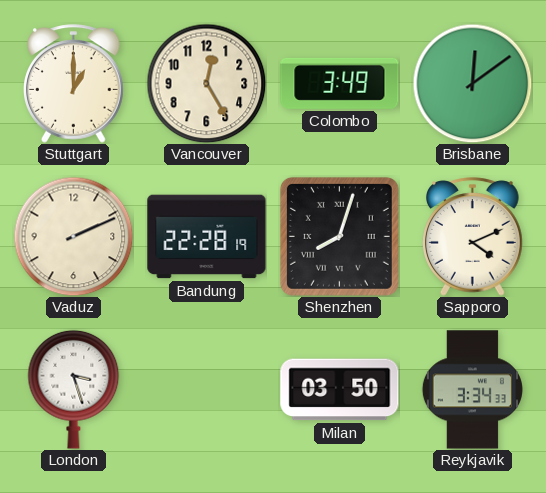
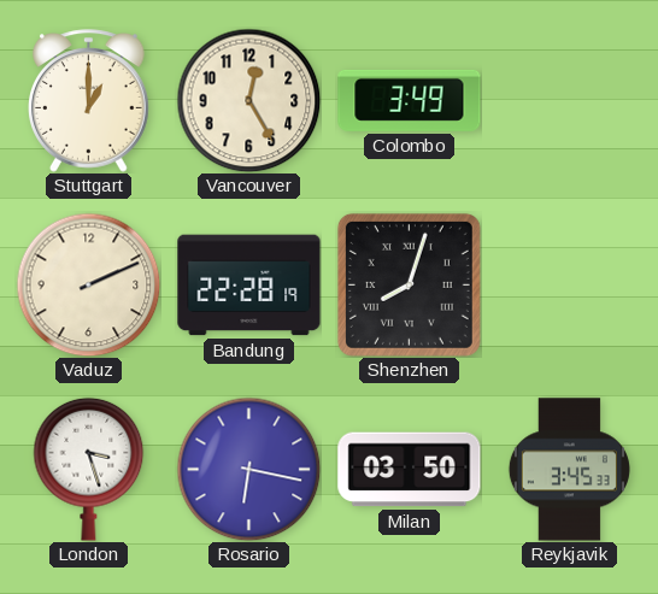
Brisbane: 12:09 -> none (472, 83)
Sapporo: 4:11 -> none (473, 237)
Rosario: none -> 6:17 (248, 469)
Reykjavik: 3:34 -> 3:45 (569, 470)
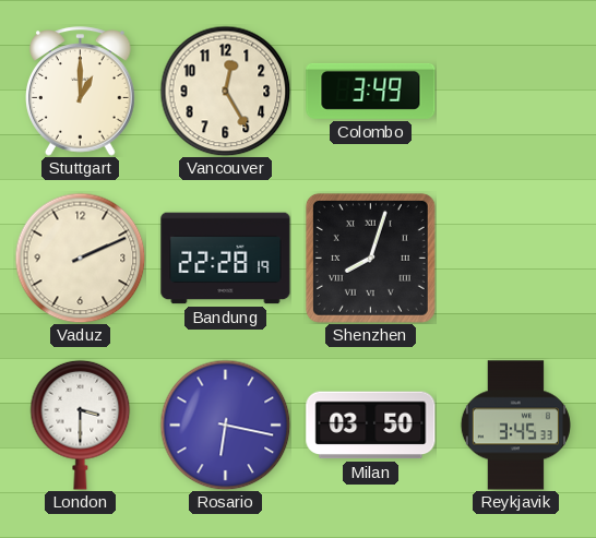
London: 3:27 -> 3:30 (81, 425)
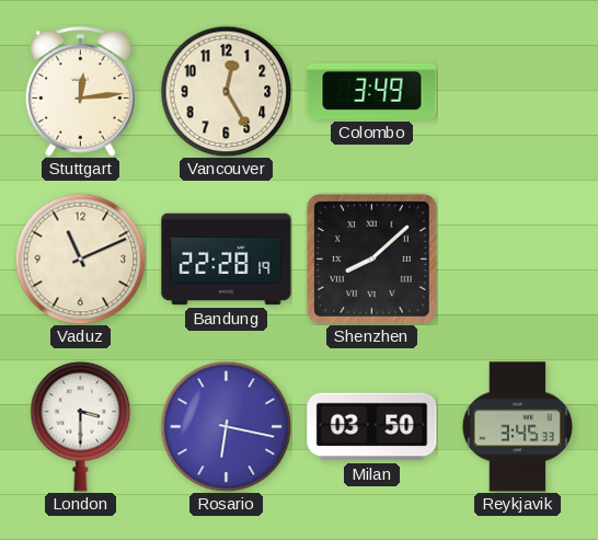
Stuttgart: 1:00 -> 12:14 (81, 92)
Vaduz: 2:11 -> 11:11 (80, 258)
Shenzhen: 8:03 -> 8:08 (371, 258)
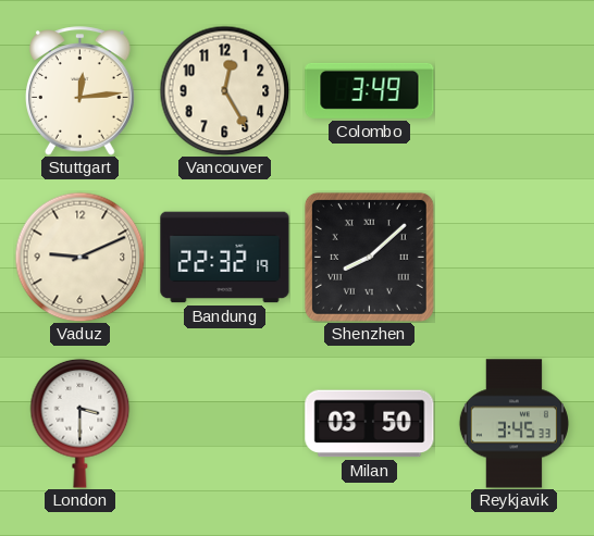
Vaduz: 11:11 -> 9:11 (79, 257)
Bandung: 22:28 -> 22:32 (225, 258)
Rosario: 6:17 -> none (226, 426)
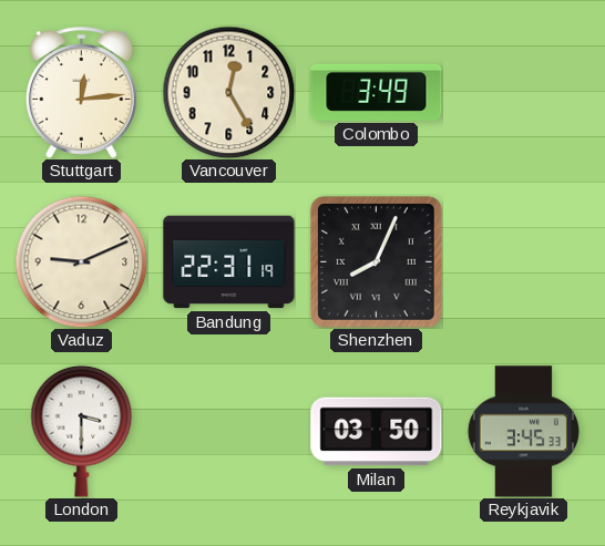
Bandung: 22:32 -> 22:31 (229, 262)
Shenzhen: 8:08 -> 8:04 (376, 261)
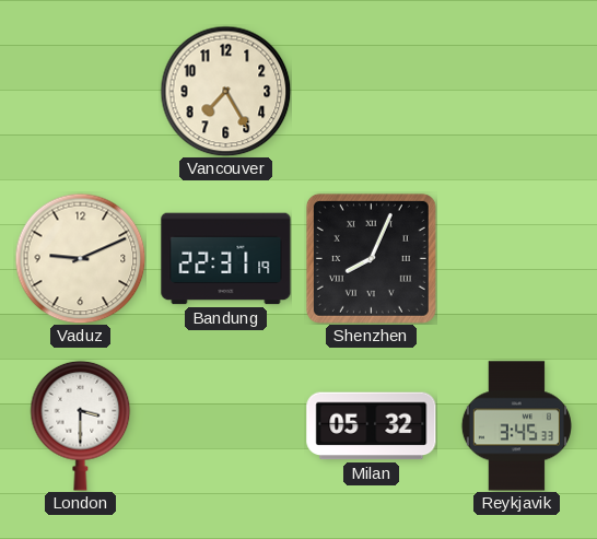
Stuttgart: 12:14 -> none (82, 93)
Vancouver: 12:25 -> 7:25 (225, 91)
Colombo: 3:49 -> none (377, 92)
Milan: 03:50 -> 05:32 (372, 426)
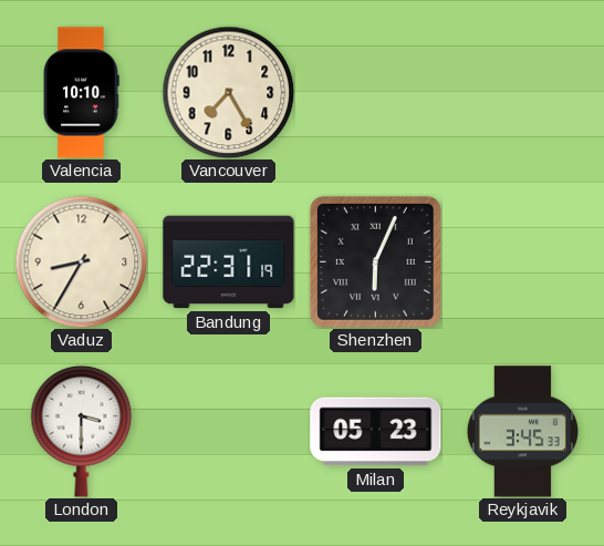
Valencia: none -> 10:10 (81, 93)
Vaduz: 9:11 -> 8:35 (81, 261)
Shenzhen: 8:04 -> 6:04 (375, 261)
Milan: 05:32 -> 05:23 (376, 432)
